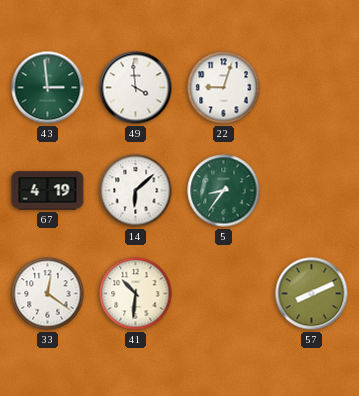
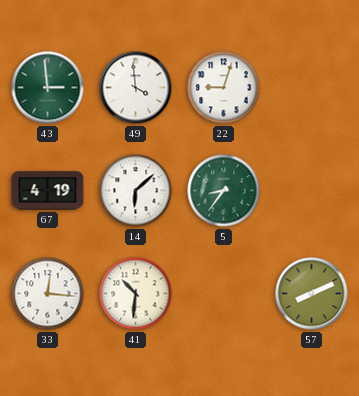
33: 12:21 -> 12:16 (48, 294)
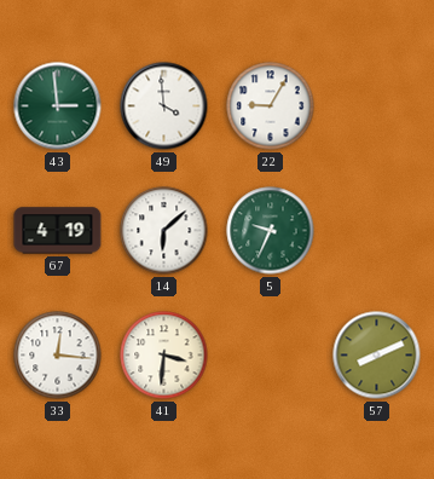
22: 9:03 -> 9:05 (271, 106)
5: 8:36 -> 9:34 (271, 231)
41: 10:31 -> 3:31 (164, 356)
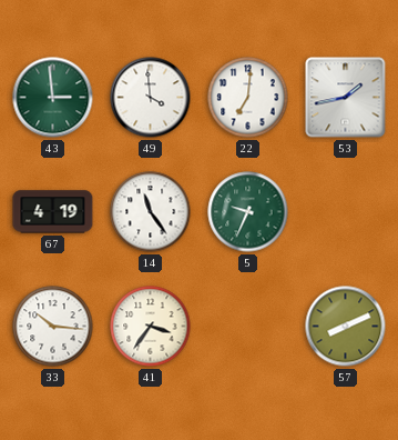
22: 9:05 -> 7:01 (248, 98)
53: none -> 1:43 (346, 98)
14: 6:08 -> 11:24 (151, 212)
33: 12:16 -> 10:16 (53, 327)
41: 3:31 -> 3:36 (151, 327)
